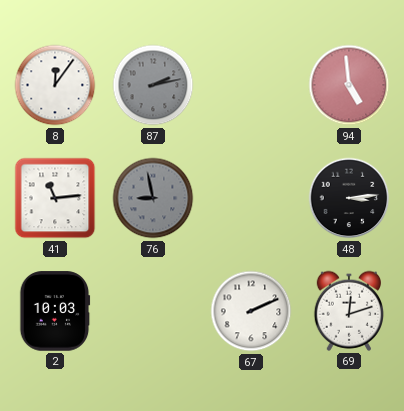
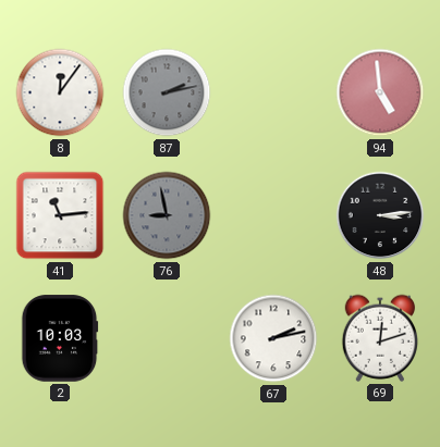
67: 2:11 -> 2:13 (273, 338)
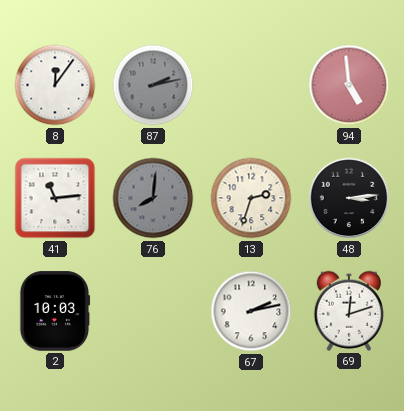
76: 8:58 -> 8:01 (153, 198)
13: none -> 2:33 (251, 198)
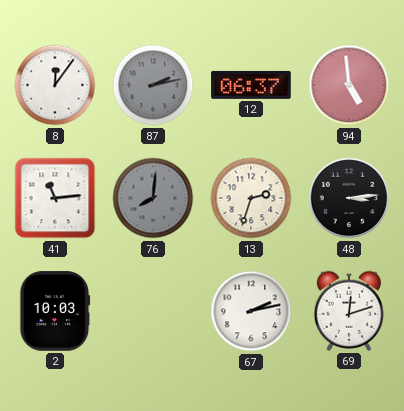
12: none -> 06:37 (251, 85)
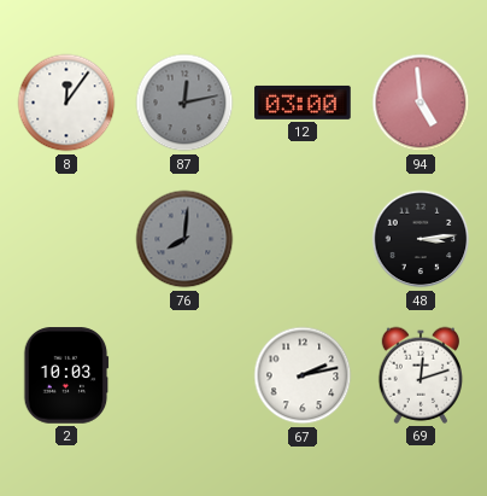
87: 2:13 -> 12:13 (184, 103)
12: 06:37 -> 03:00 (303, 103)
41: 11:14 -> none (55, 198)
13: 2:33 -> none (251, 198)
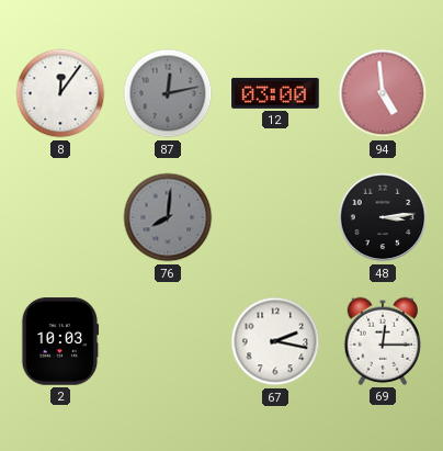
67: 2:13 -> 2:17 (275, 341)
69: 12:12 -> 12:15 (383, 341)
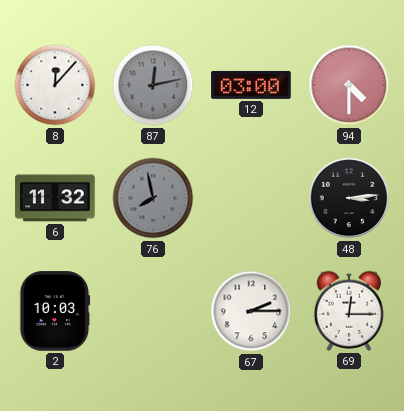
8: 12:06 -> 12:07 (55, 85)
94: 4:59 -> 4:30 (349, 85)
6: none -> 11:32 (55, 198)
76: 8:01 -> 7:58 (153, 198)
67: 2:17 -> 2:15 (251, 311)
